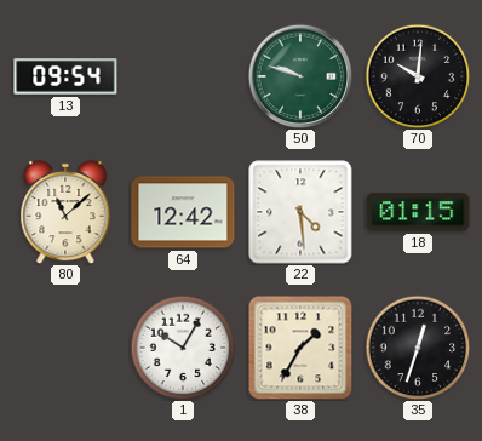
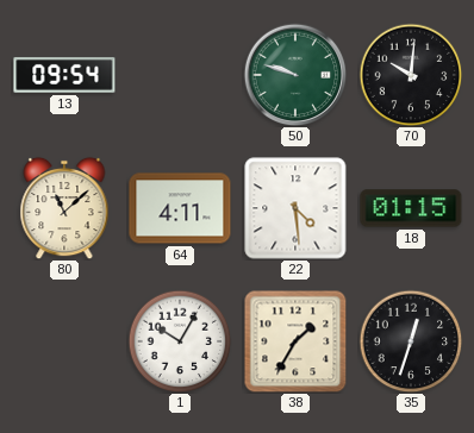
64: 12:42 -> 4:11 (180, 208)
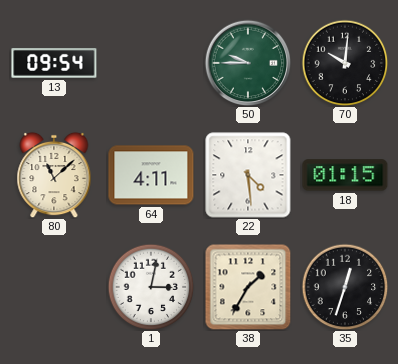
50: 9:48 -> 9:45 (248, 63)
1: 10:05 -> 3:02 (151, 287)
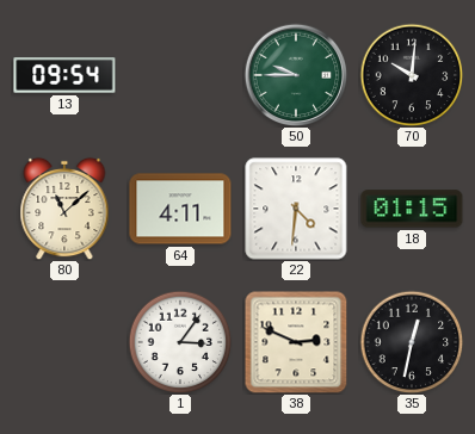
22: 4:29 -> 4:31 (296, 209)
1: 3:02 -> 3:06 (180, 342)
38: 1:35 -> 2:49 (296, 342)
35: 12:33 -> 12:32 (412, 342)
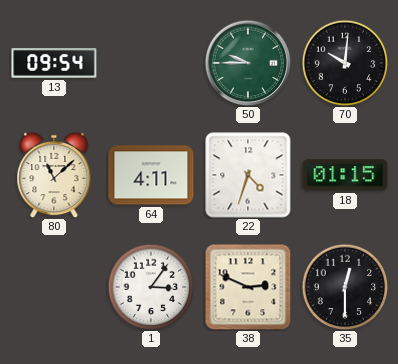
22: 4:31 -> 4:33 (248, 175)
35: 12:32 -> 12:30 (345, 287)
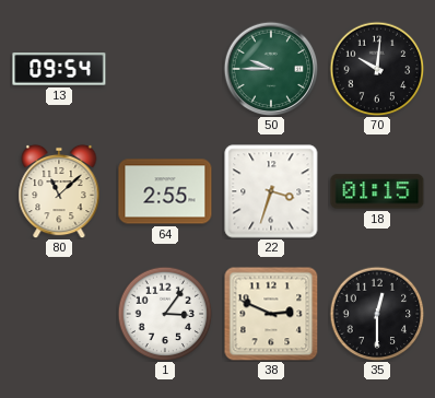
64: 4:11 -> 2:55 (165, 191)
22: 4:33 -> 3:33 (271, 191)
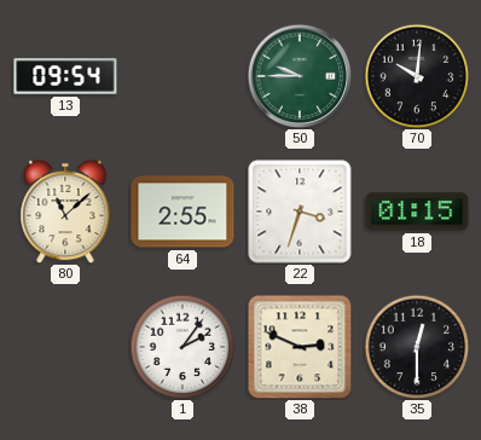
1: 3:06 -> 2:06 (182, 347)
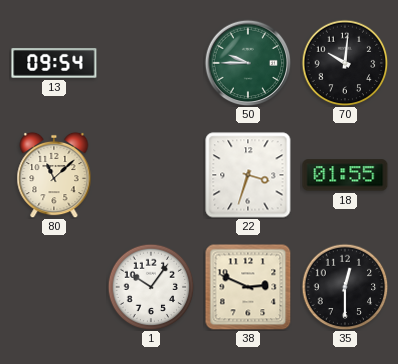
64: 2:55 -> none (182, 212)
18: 01:15 -> 01:55 (345, 175)
1: 2:06 -> 10:06 (151, 287)
